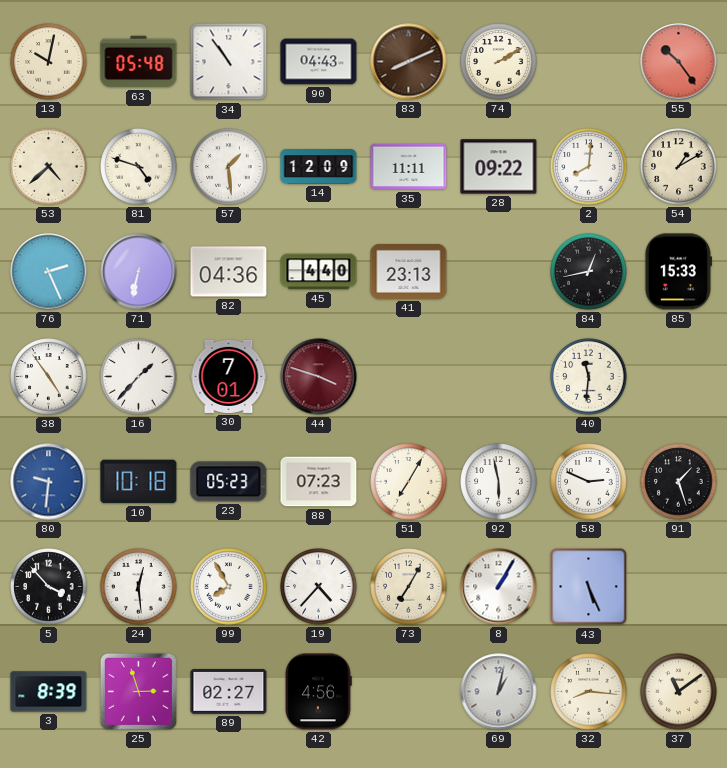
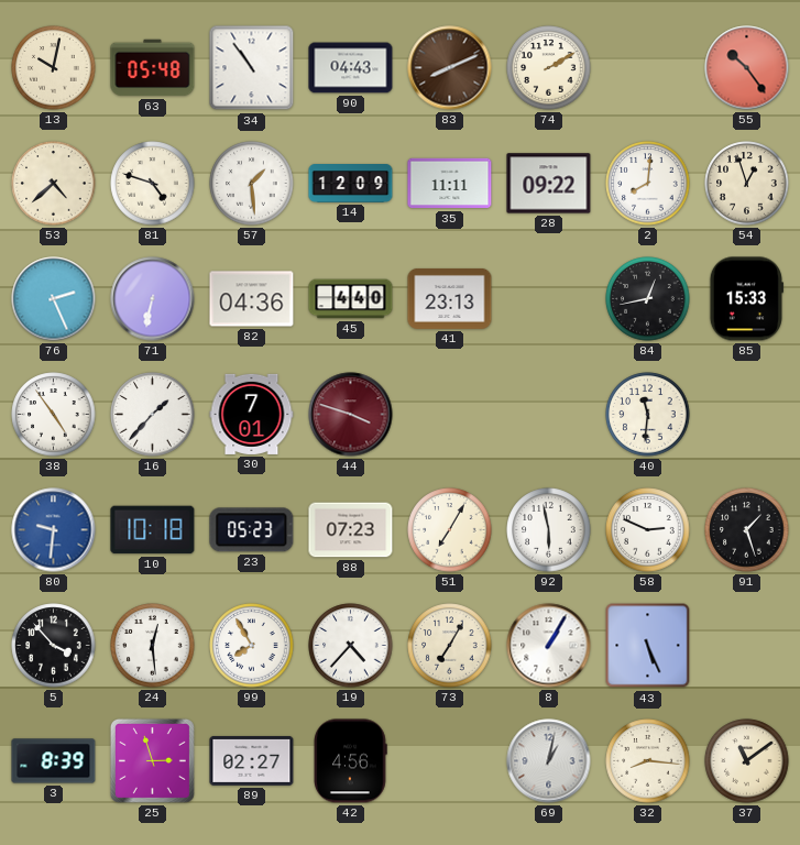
54: 1:10 -> 12:57 (747, 184)
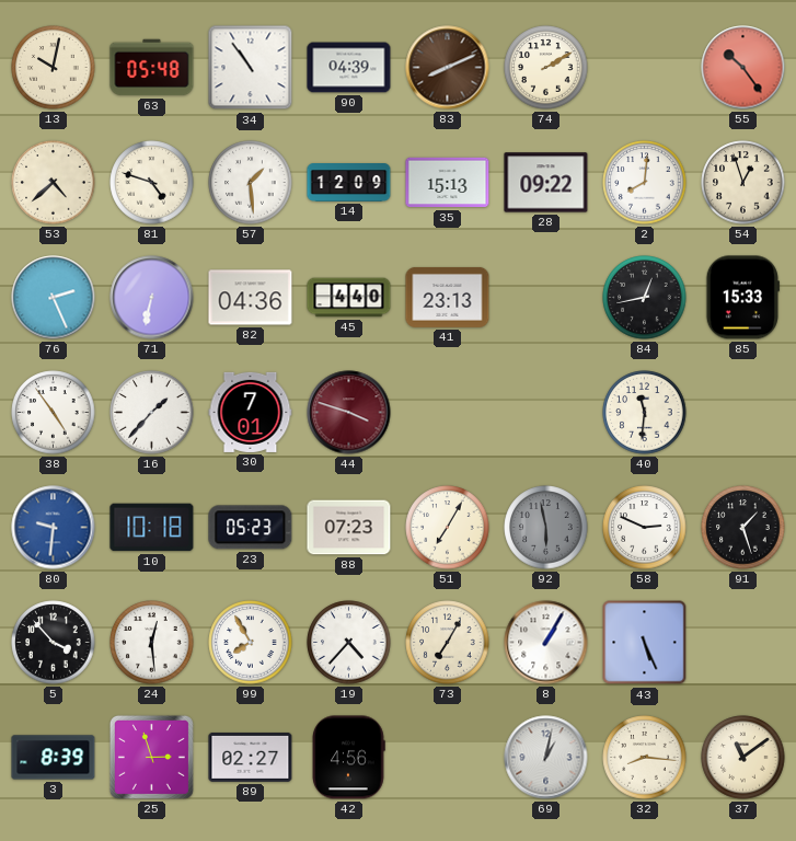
90: 04:43 -> 04:39 (349, 68)
35: 11:11 -> 15:13 (448, 183)
92 dial: white -> grey (546, 528)
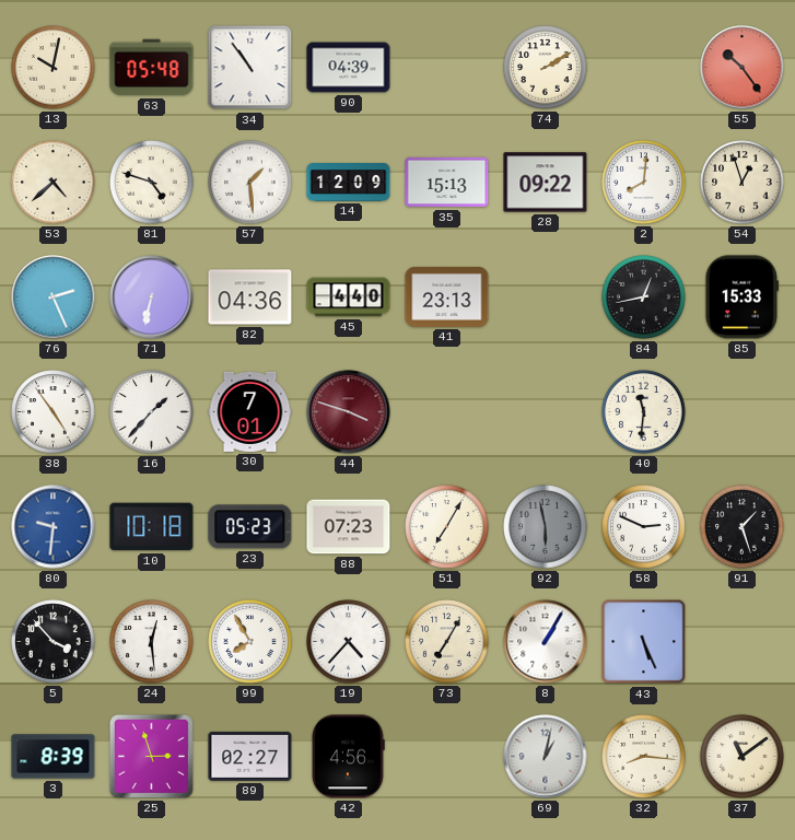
83: 8:11 -> none (448, 68)
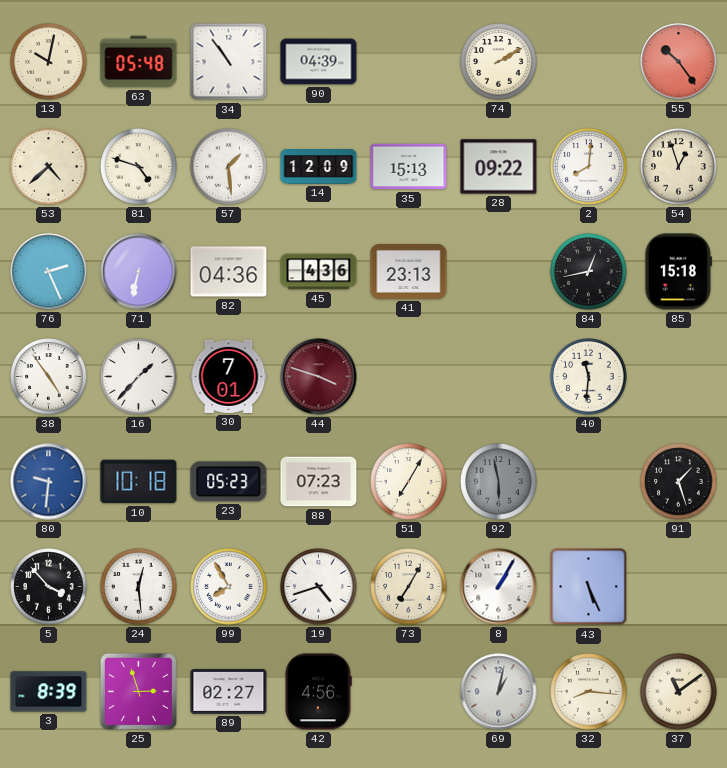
45: 4:40 -> 4:36 (319, 272)
85: 15:33 -> 15:18 (678, 272)
58: 2:49 -> none (644, 527)
19: 4:37 -> 4:42 (319, 587)
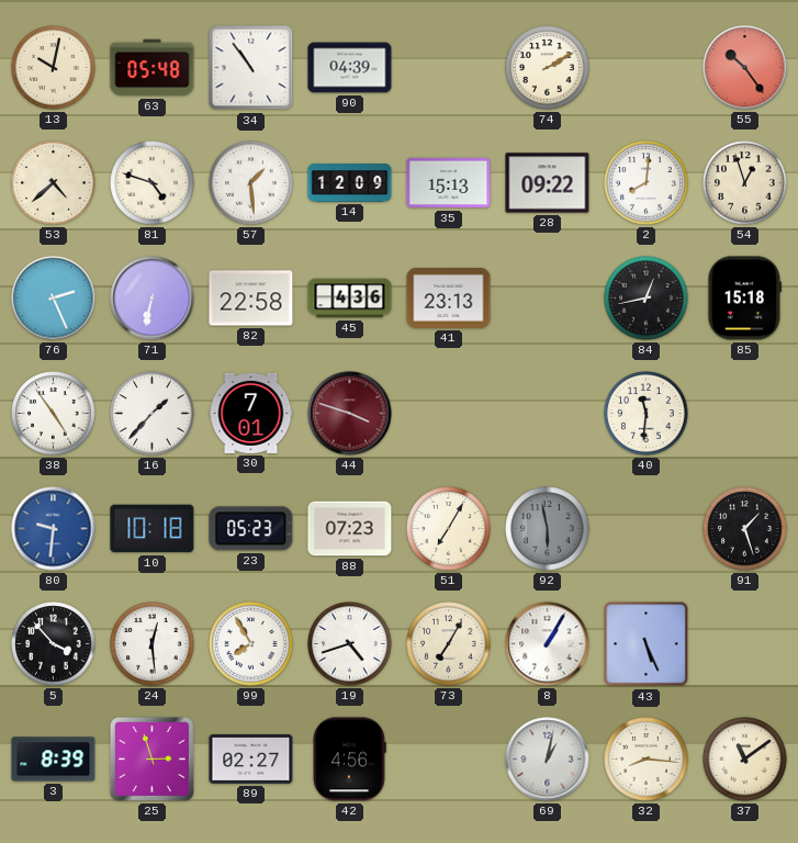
82: 04:36 -> 22:58 (251, 299)
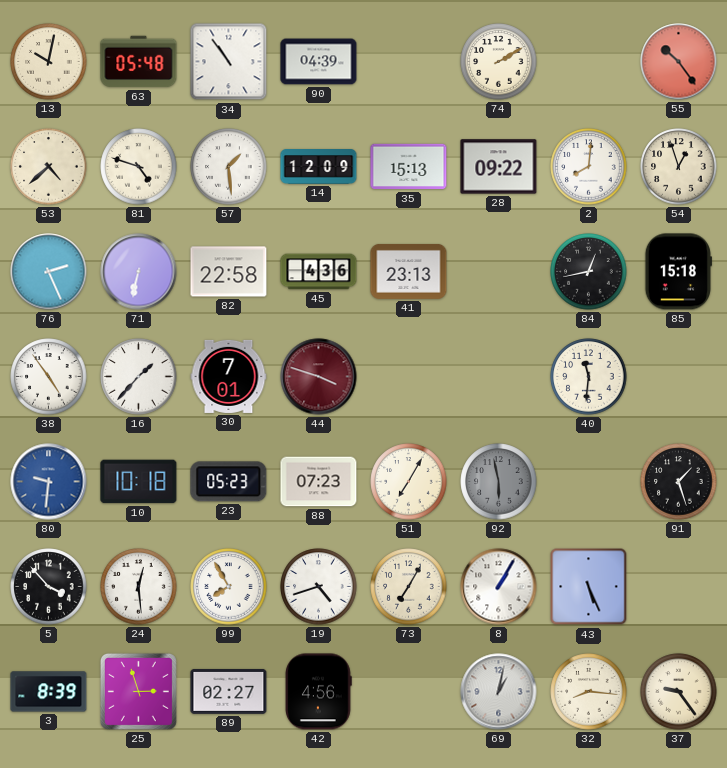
37: 11:09 -> 9:24 (679, 692)
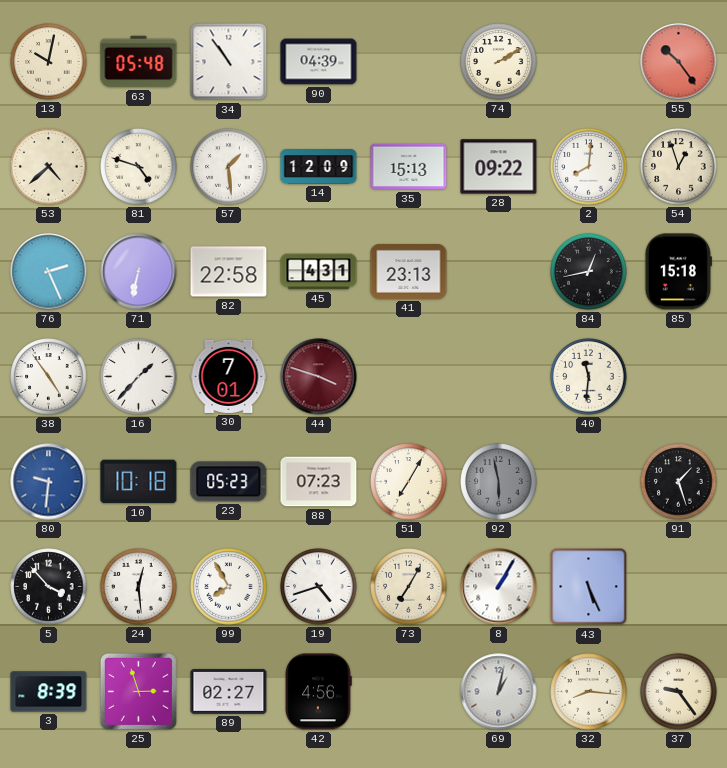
45: 4:36 -> 4:31 (319, 272)
